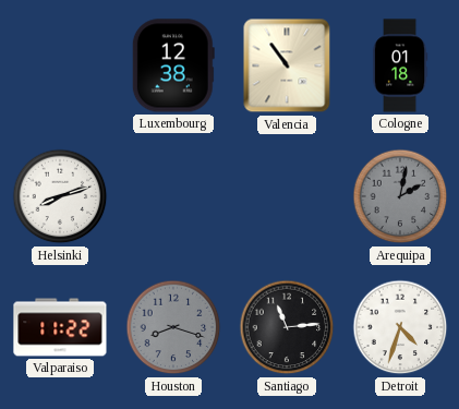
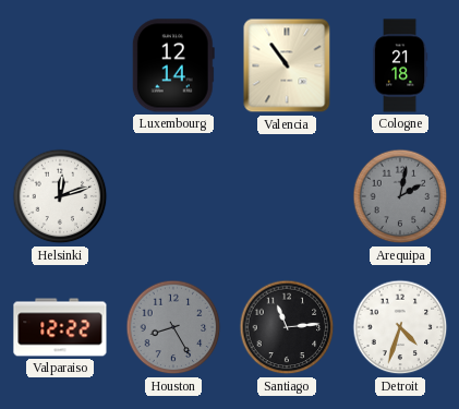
Luxembourg: 12:38 -> 12:14 (173, 65)
Cologne: 01:18 -> 21:18 (400, 65)
Helsinki: 8:12 -> 12:12 (60, 196)
Valparaiso: 11:22 -> 12:22 (60, 327)
Houston: 8:18 -> 8:25 (173, 327)
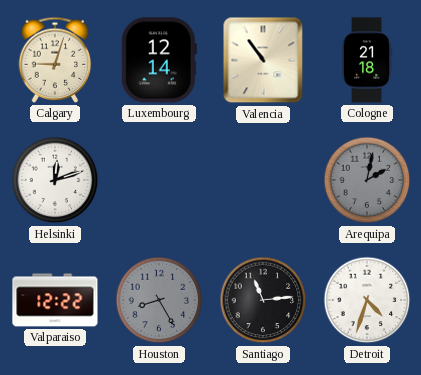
Calgary: none -> 9:03 (55, 60)
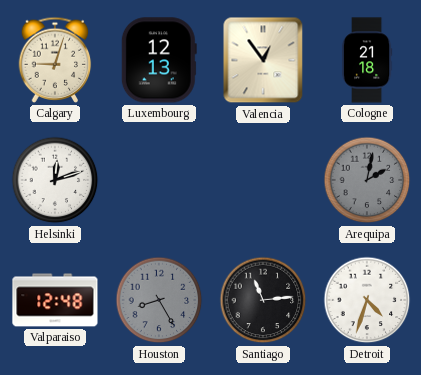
Luxembourg: 12:14 -> 12:13 (159, 60)
Valencia: 10:54 -> 12:54 (263, 60)
Valparaiso: 12:22 -> 12:48 (55, 300)
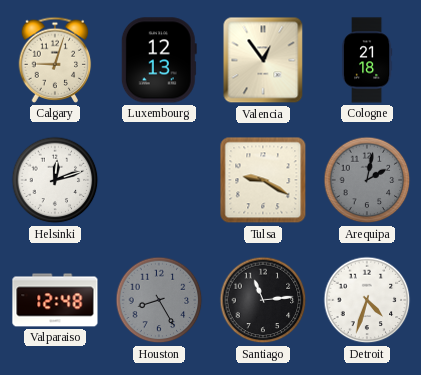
Tulsa: none -> 9:20 (263, 180)
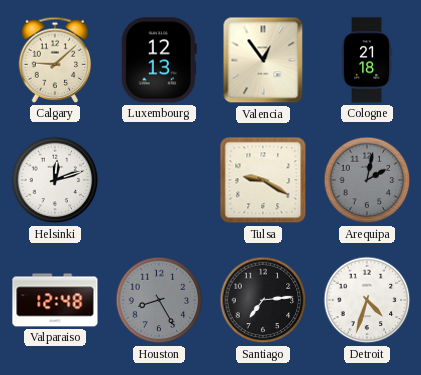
Calgary: 9:03 -> 9:08 (55, 60)
Santiago: 11:14 -> 7:14 (263, 300)
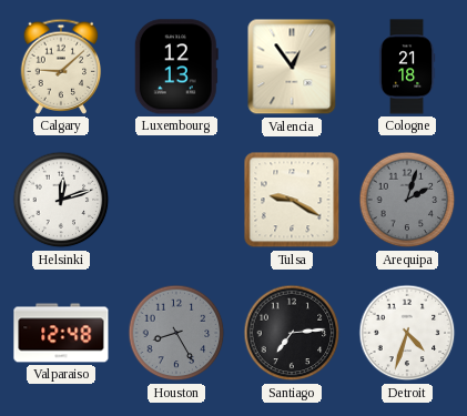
Arequipa: 2:02 -> 2:03 (407, 200)
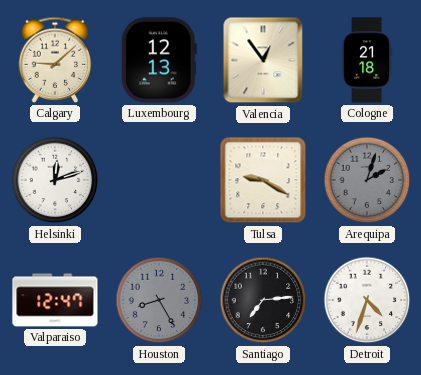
Valparaiso: 12:48 -> 12:47 (55, 300)
